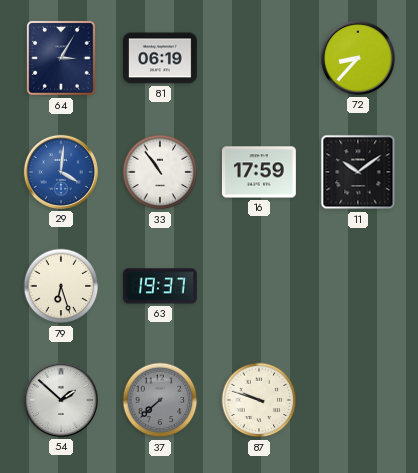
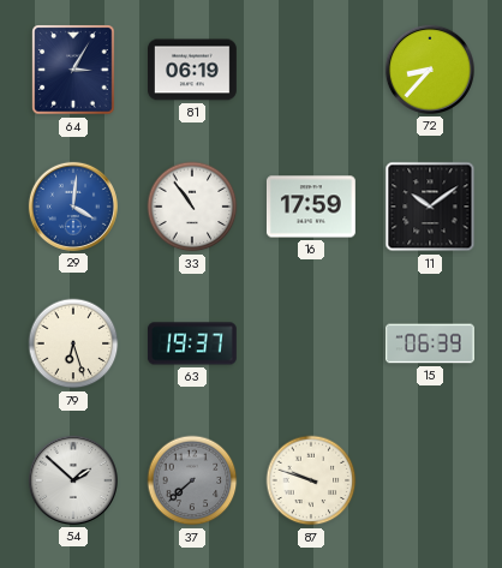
15: none -> 06:39 (431, 343)
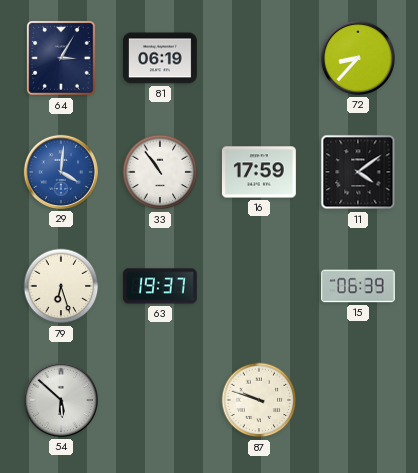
11: 10:09 -> 4:09 (358, 172)
54: 1:52 -> 5:52 (61, 400)
37: 7:38 -> none (192, 480)
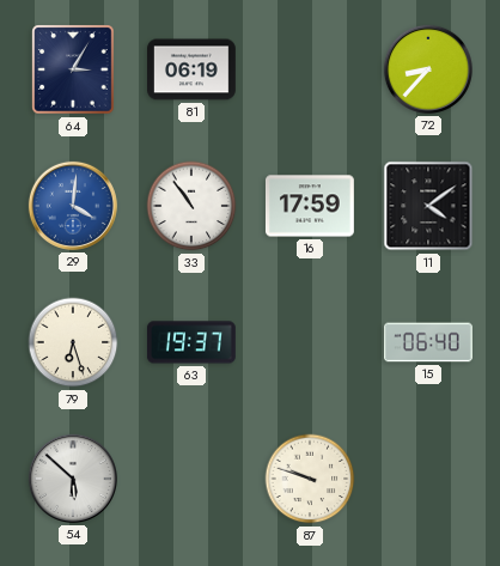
15: 06:39 -> 06:40 (429, 342)
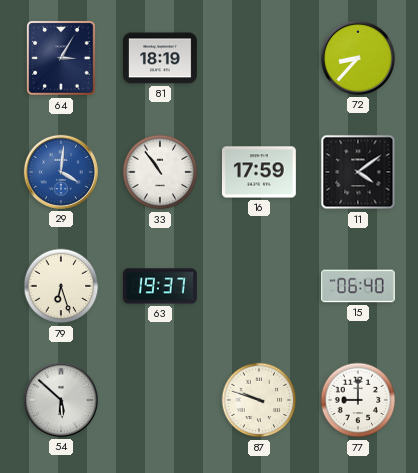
81: 06:19 -> 18:19 (161, 58)
77: none -> 9:00 (358, 400)
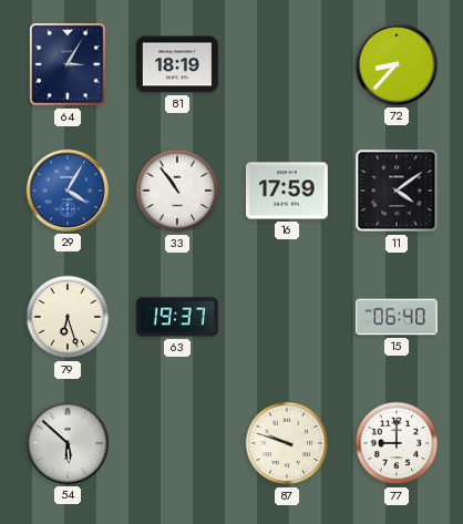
29: 4:01 -> 4:05 (68, 191)
